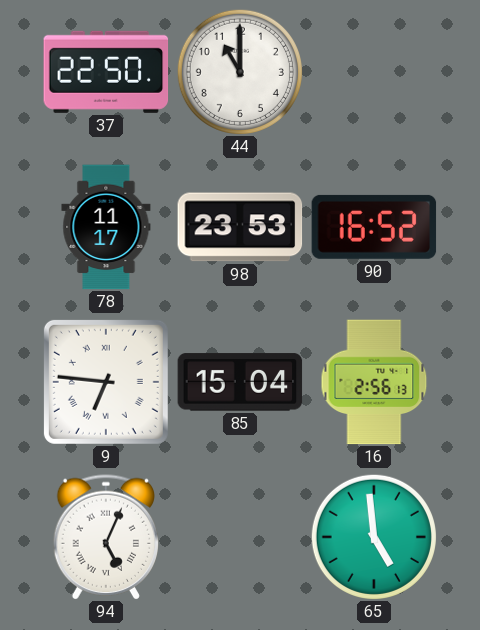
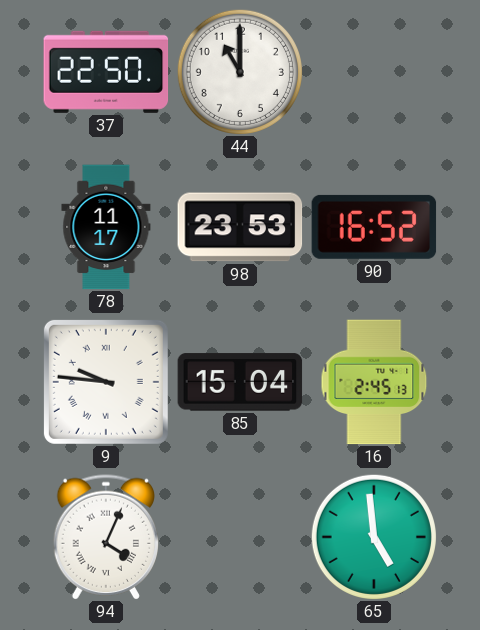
9: 6:46 -> 9:46 (106, 382)
16: 2:56 -> 2:45 (374, 382)
94: 5:04 -> 4:04 (106, 537)
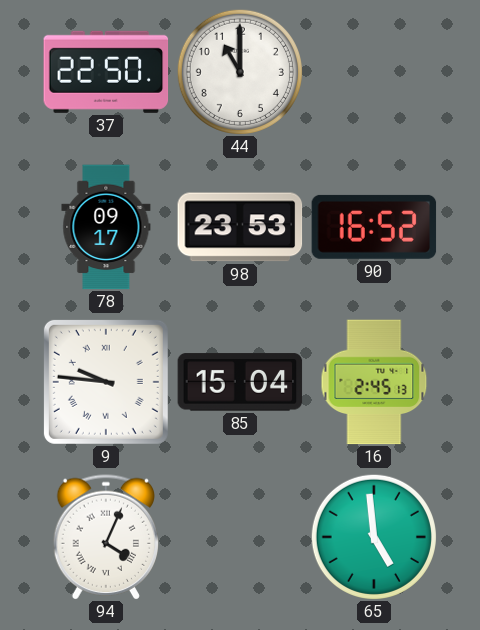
78: 11:17 -> 09:17 (106, 227)
